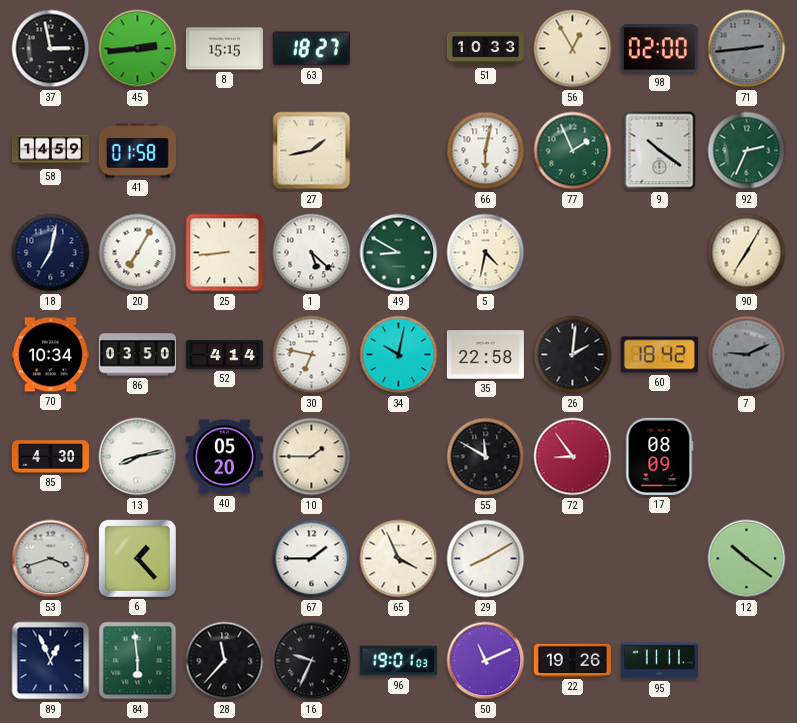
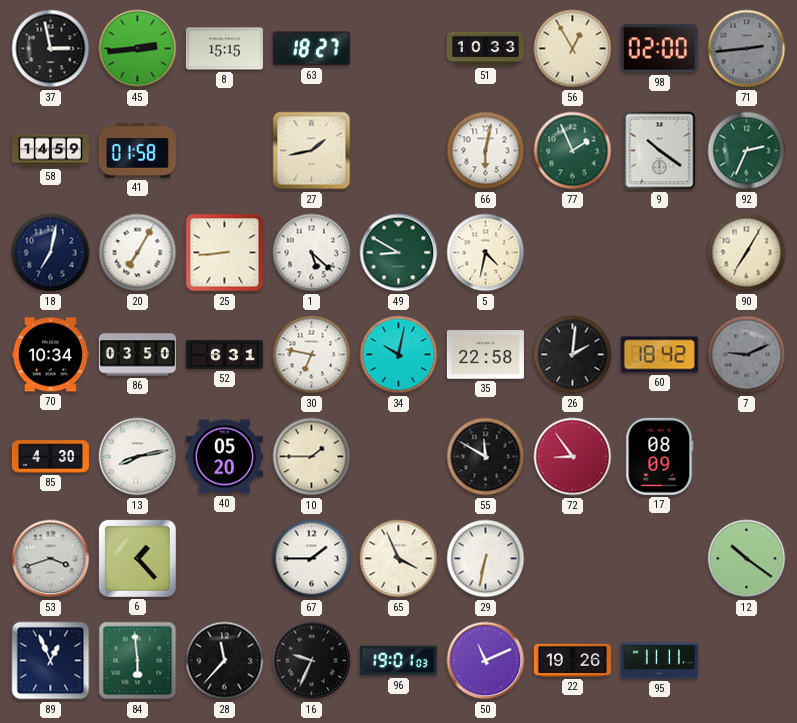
52: 4:14 -> 6:31 (224, 354)
29: 8:10 -> 6:32 (486, 559)
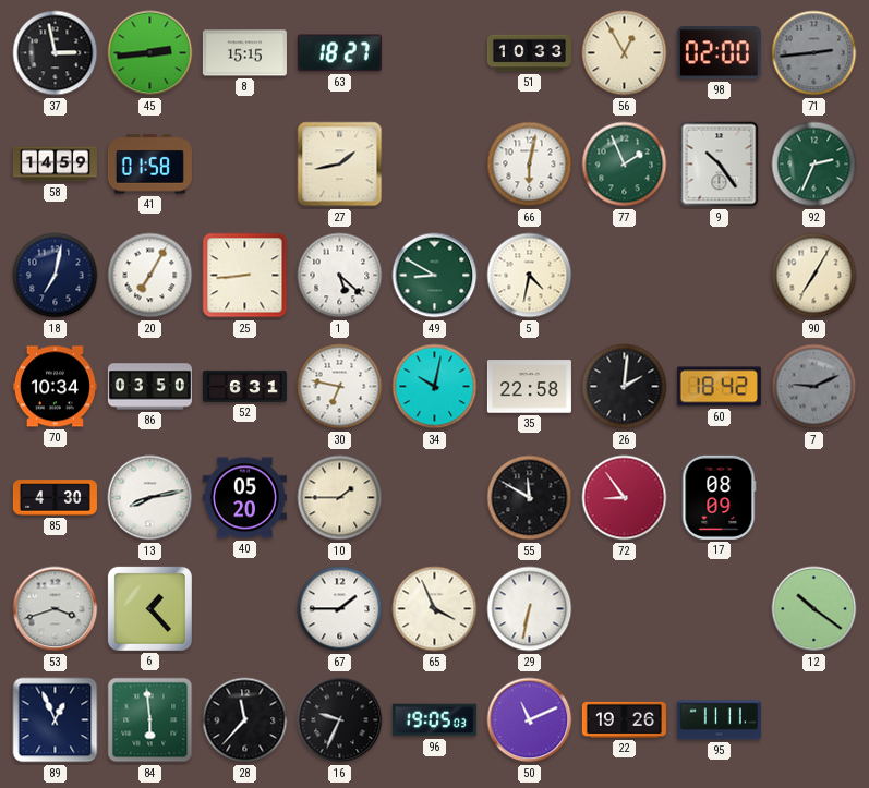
9: 10:21 -> 10:24 (720, 165)
96: 19:01 -> 19:05 (434, 720)
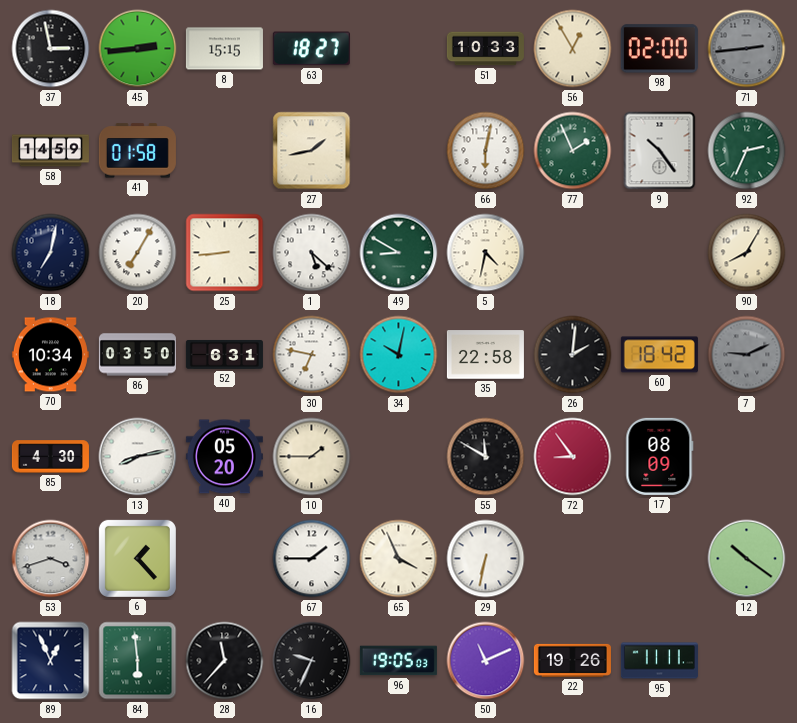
90: 7:05 -> 8:05 (747, 253)
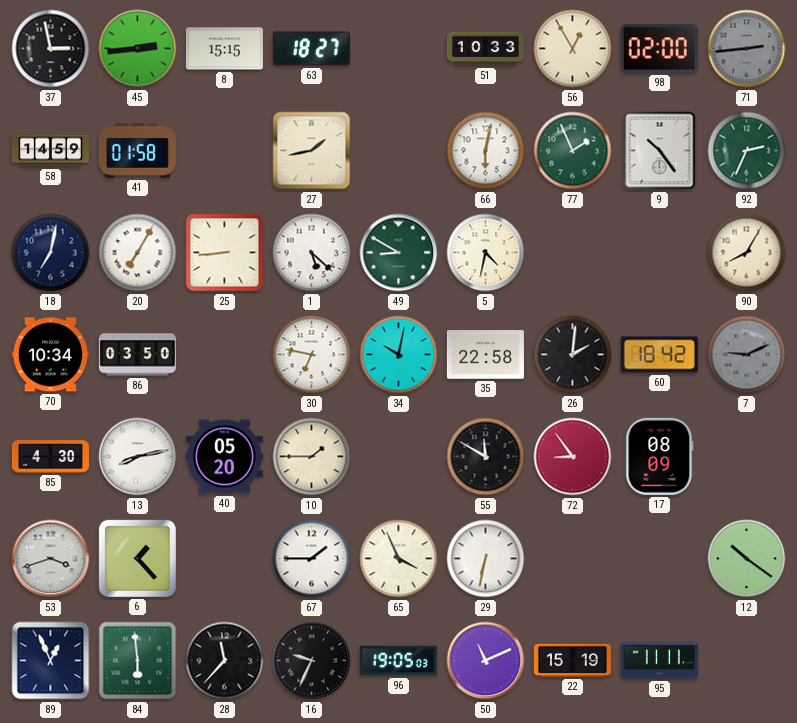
52: 6:31 -> none (224, 354)
22: 19:26 -> 15:19 (572, 660)
